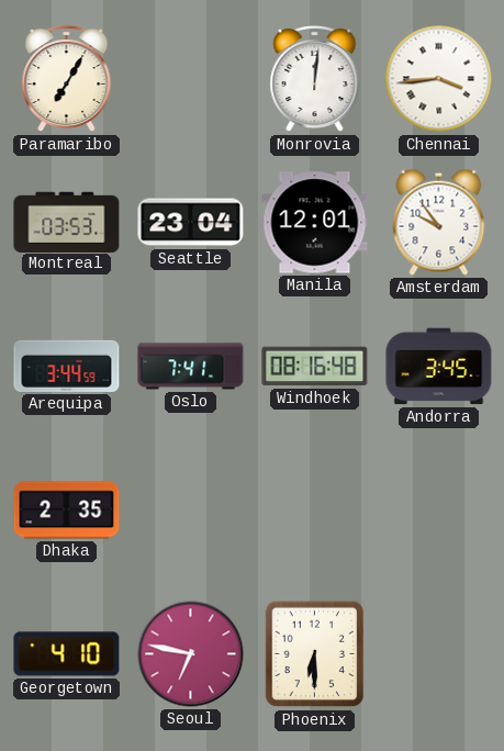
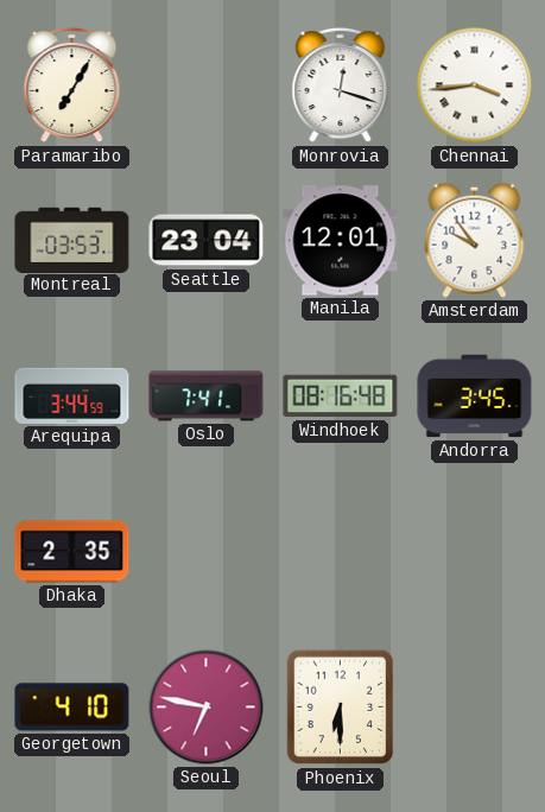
Monrovia: 12:01 -> 12:18 (341, 85)
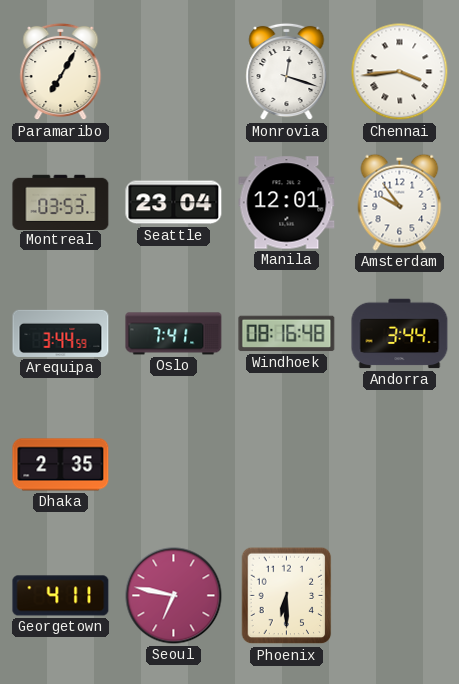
Andorra: 3:45 -> 3:44 (400, 334)
Georgetown: 4:10 -> 4:11 (61, 596)
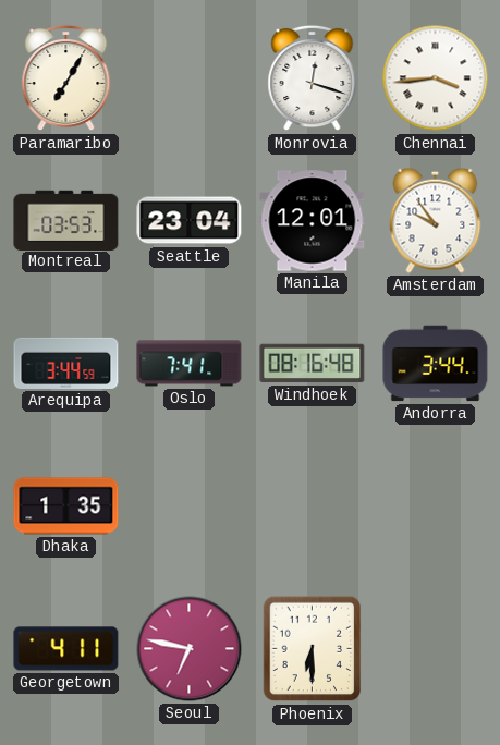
Dhaka: 2:35 -> 1:35 (66, 506)
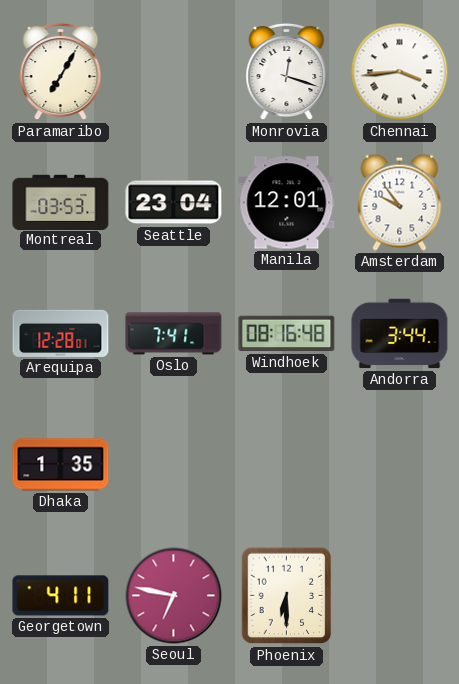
Arequipa: 3:44 -> 12:28 (61, 333)
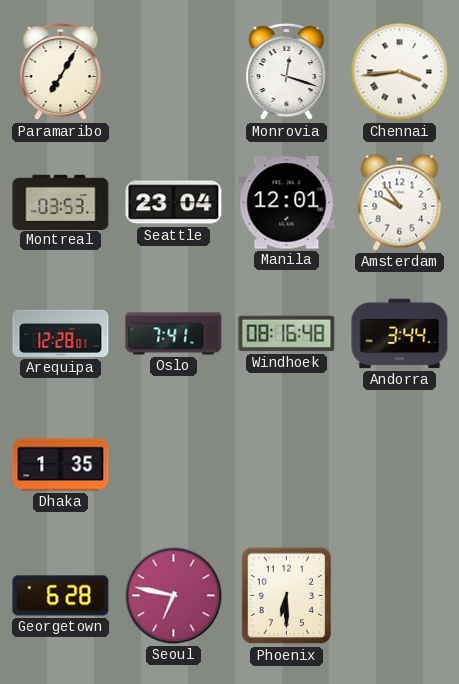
Georgetown: 4:11 -> 6:28 (61, 596)
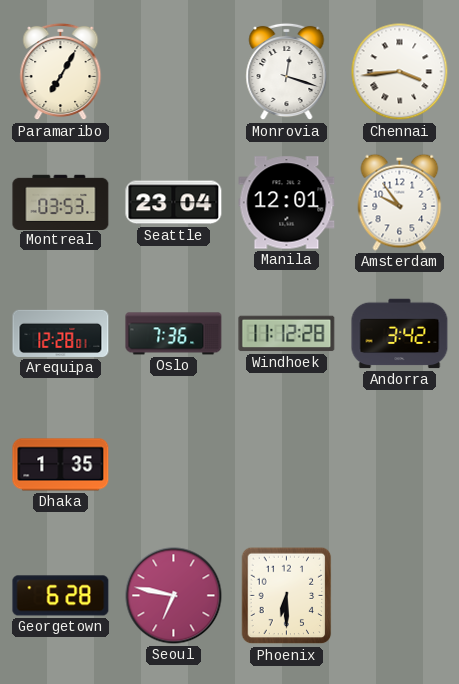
Oslo: 7:41 -> 7:36 (174, 334)
Windhoek: 08:16 -> 11:12 (287, 334)
Andorra: 3:44 -> 3:42 (400, 334)
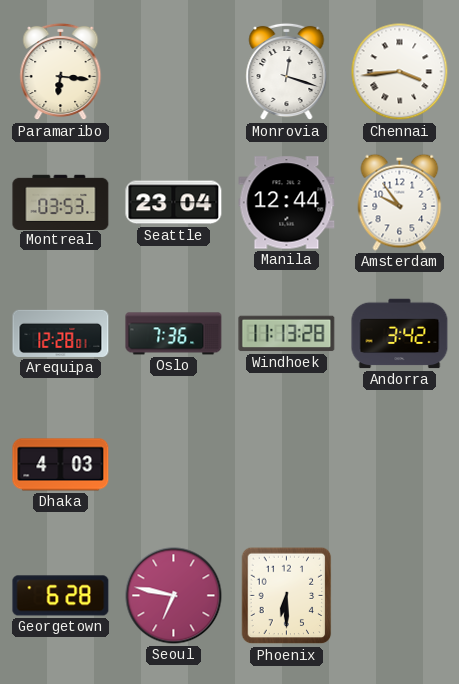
Paramaribo: 7:05 -> 6:16 (61, 72)
Manila: 12:01 -> 12:44 (287, 203)
Windhoek: 11:12 -> 11:13 (287, 334)
Dhaka: 1:35 -> 4:03 (61, 465)
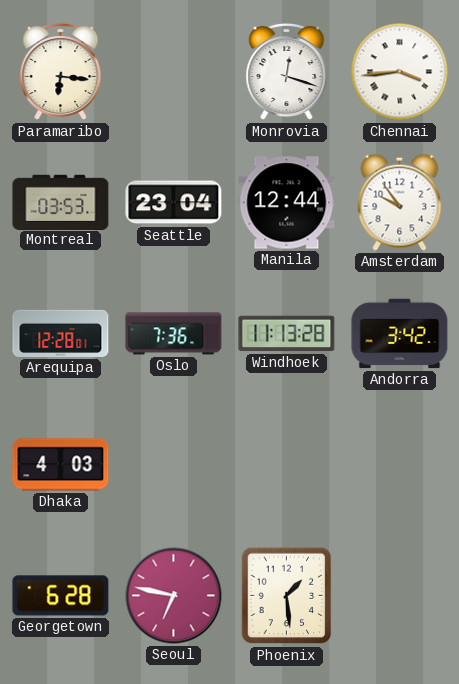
Phoenix: 6:30 -> 1:29 (287, 596)
